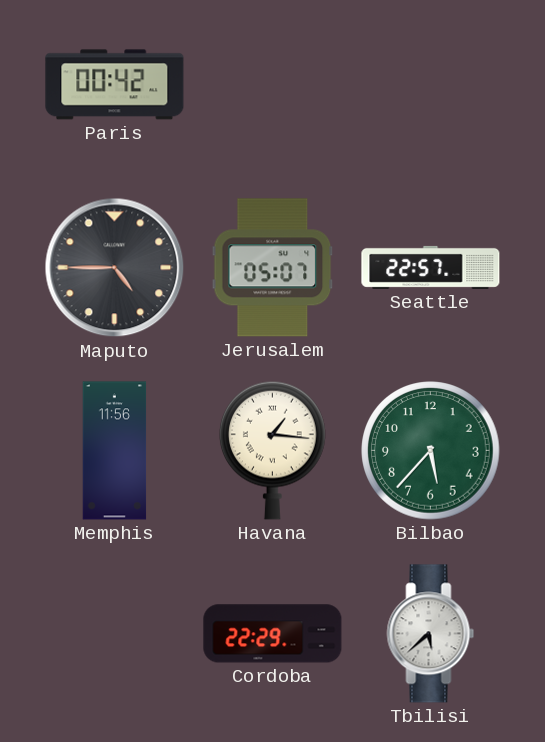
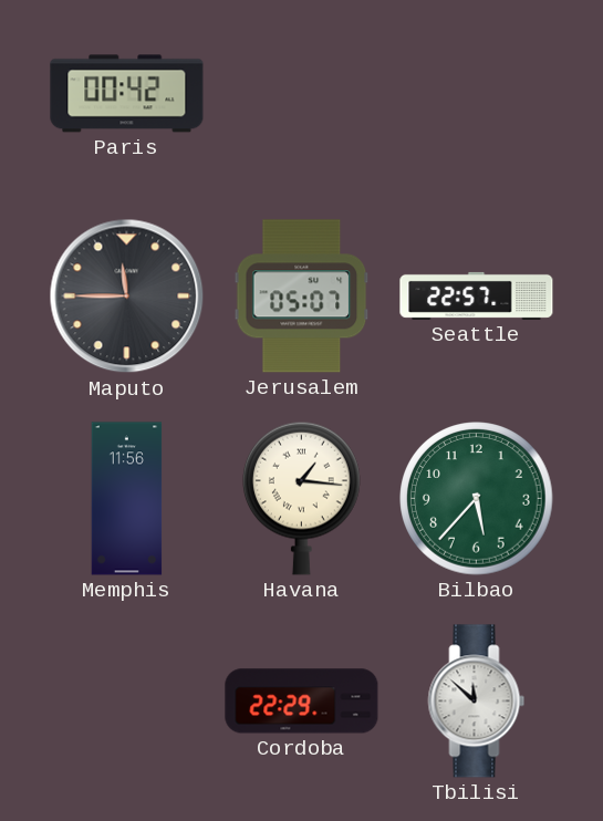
Maputo: 4:45 -> 11:45 (127, 297)
Tbilisi: 5:38 -> 11:52 (477, 702)
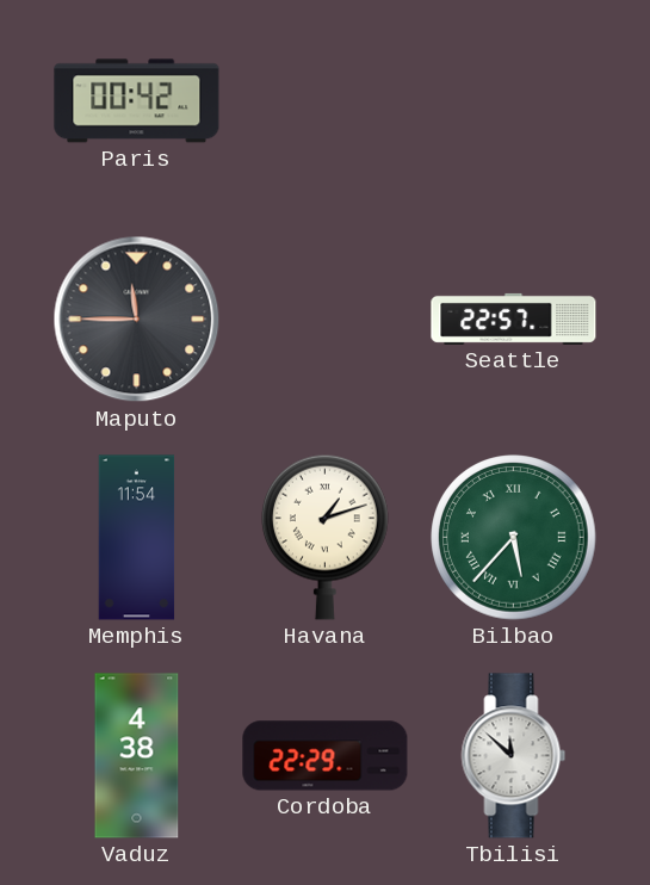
Jerusalem: 05:07 -> none (302, 297)
Memphis: 11:56 -> 11:54 (137, 538)
Havana: 1:16 -> 1:12 (326, 537)
Bilbao numerals: Arabic -> Roman (514, 538)
Vaduz: none -> 4:38 (137, 756)
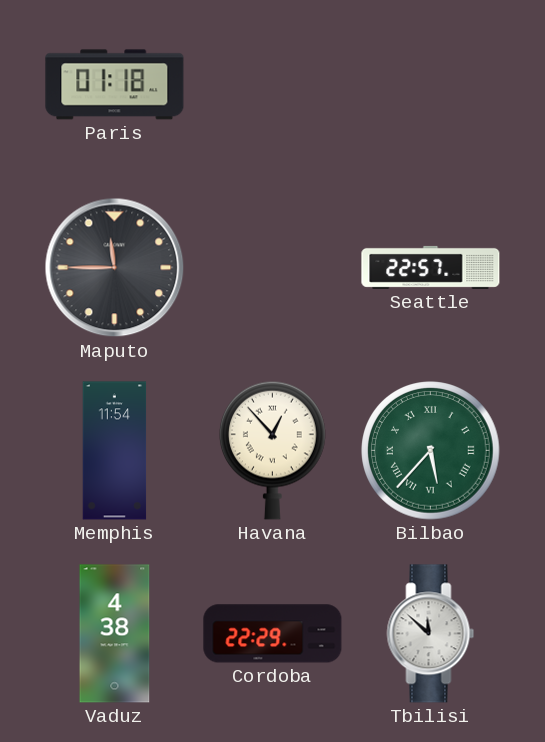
Paris: 00:42 -> 01:18 (115, 85)
Havana: 1:12 -> 12:53 (273, 450)
